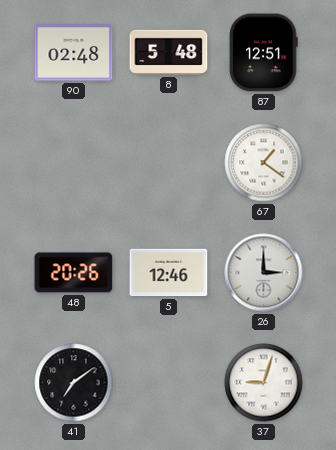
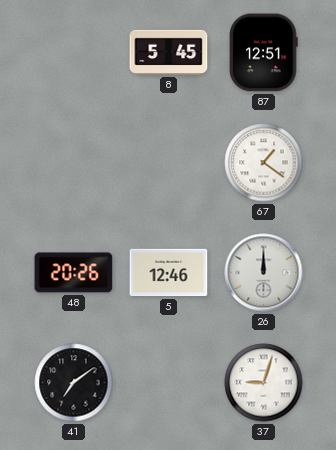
90: 02:48 -> none (74, 53)
8: 5:48 -> 5:45 (169, 52)
26: 3:00 -> 12:00 (264, 273)
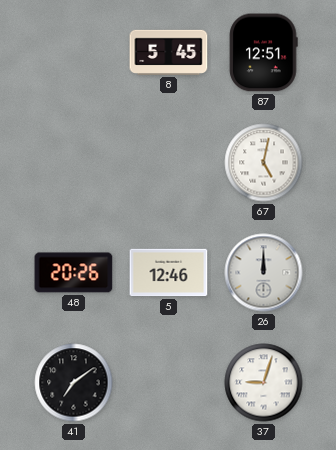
67: 1:21 -> 5:02 (264, 163)
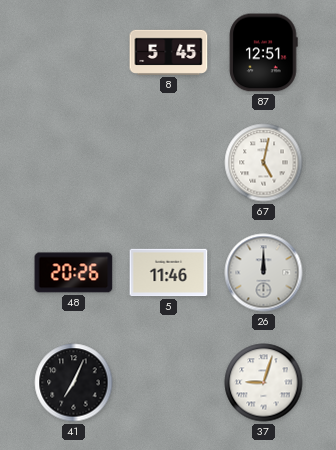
5: 12:46 -> 11:46 (169, 273)
41: 7:09 -> 7:04 (74, 383)
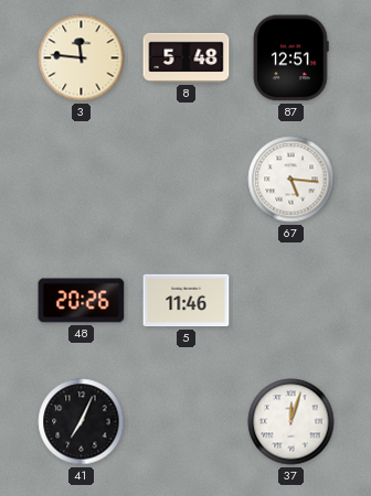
3: none -> 11:46 (82, 58)
8: 5:45 -> 5:48 (187, 57)
67: 5:02 -> 5:16 (291, 180)
26: 12:00 -> none (264, 273)
37: 9:03 -> 12:03 (291, 422)
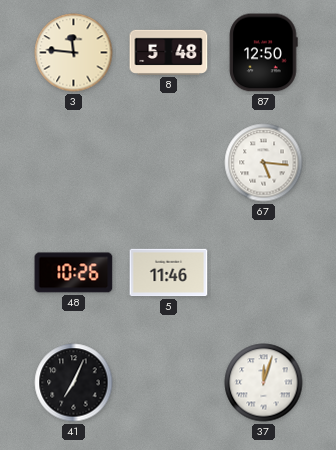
87: 12:51 -> 12:50 (264, 53)
48: 20:26 -> 10:26 (74, 273)
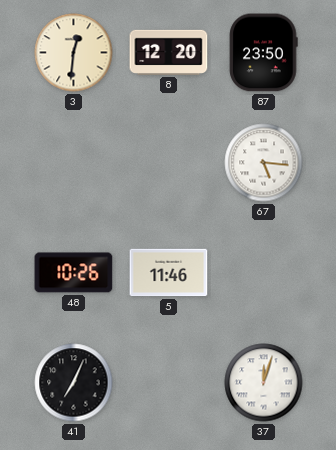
3: 11:46 -> 12:31 (74, 53)
8: 5:48 -> 12:20 (169, 52)
87: 12:50 -> 23:50 (264, 53)
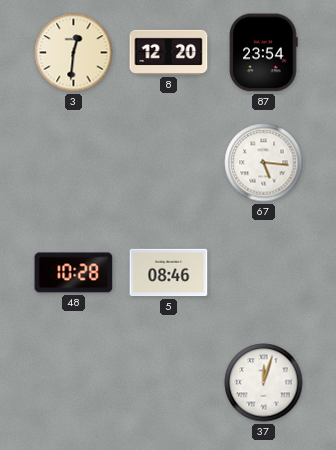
87: 23:50 -> 23:54 (264, 53)
48: 10:26 -> 10:28 (74, 273)
5: 11:46 -> 08:46 (169, 273)
41: 7:04 -> none (74, 383)
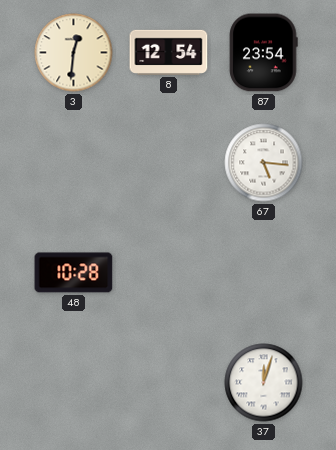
8: 12:20 -> 12:54 (169, 52)
5: 08:46 -> none (169, 273)
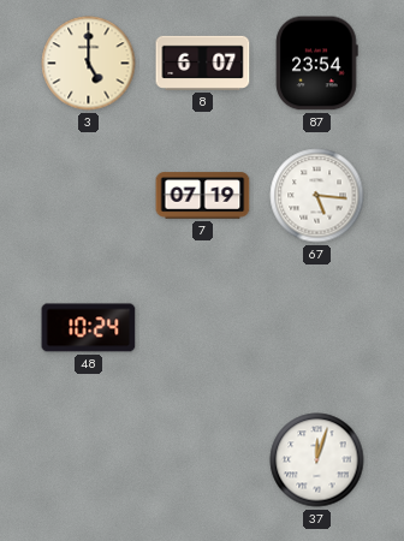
3: 12:31 -> 5:00 (89, 64)
8: 12:54 -> 6:07 (203, 63)
7: none -> 07:19 (203, 196)
48: 10:28 -> 10:24 (89, 328)
